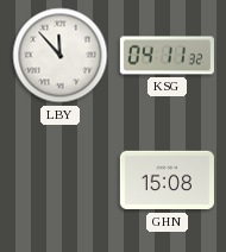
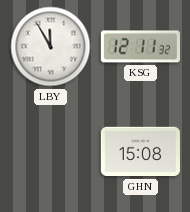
LBY: 11:53 -> 11:55 (51, 47)
KSG: 04:11 -> 12:11 (140, 47)
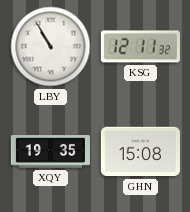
LBY: 11:55 -> 10:55 (51, 47)
XQY: none -> 19:35 (50, 152)
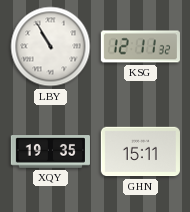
GHN: 15:08 -> 15:11 (140, 152)
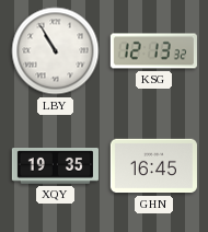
KSG: 12:11 -> 12:13 (153, 51)
GHN: 15:11 -> 16:45 (153, 166)
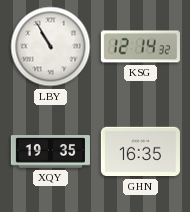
KSG: 12:13 -> 12:14 (140, 47)
GHN: 16:45 -> 16:35 (140, 152)
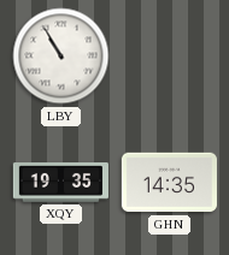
KSG: 12:14 -> none (140, 47)
GHN: 16:35 -> 14:35 (169, 183)
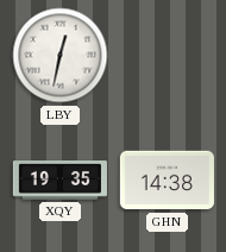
LBY: 10:55 -> 12:32 (61, 56)
GHN: 14:35 -> 14:38 (167, 181)
